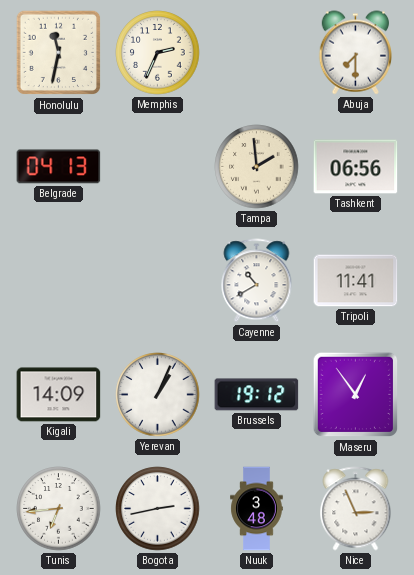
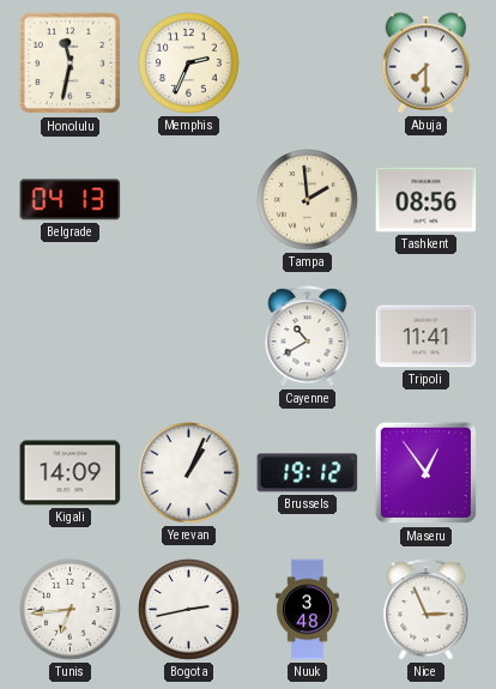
Tashkent: 06:56 -> 08:56 (427, 200)
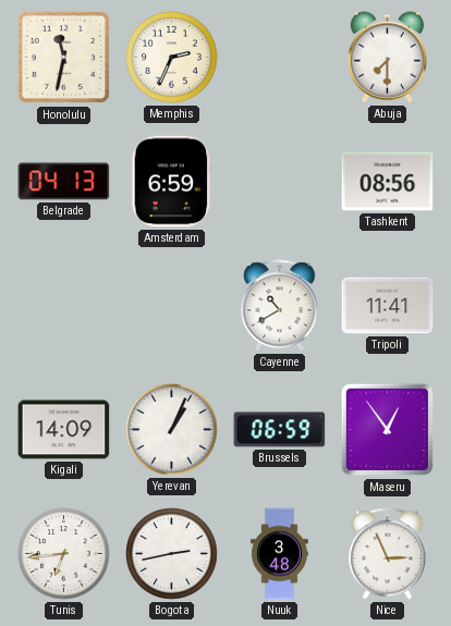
Amsterdam: none -> 6:59 (172, 182)
Tampa: 1:59 -> none (308, 200)
Brussels: 19:12 -> 06:59 (280, 430)
